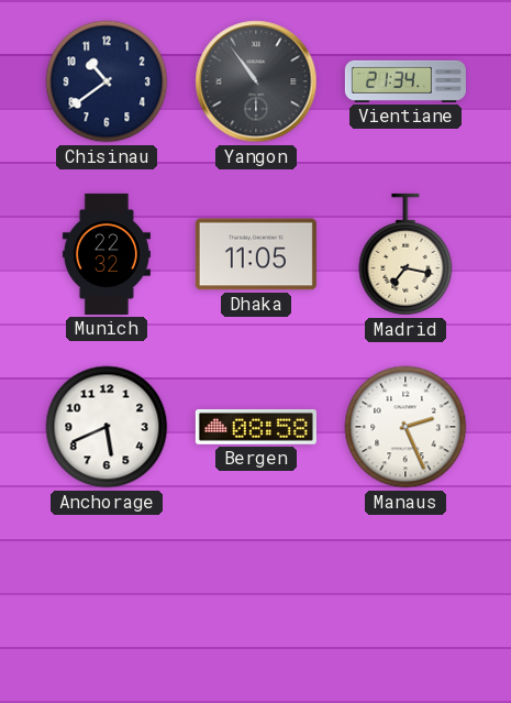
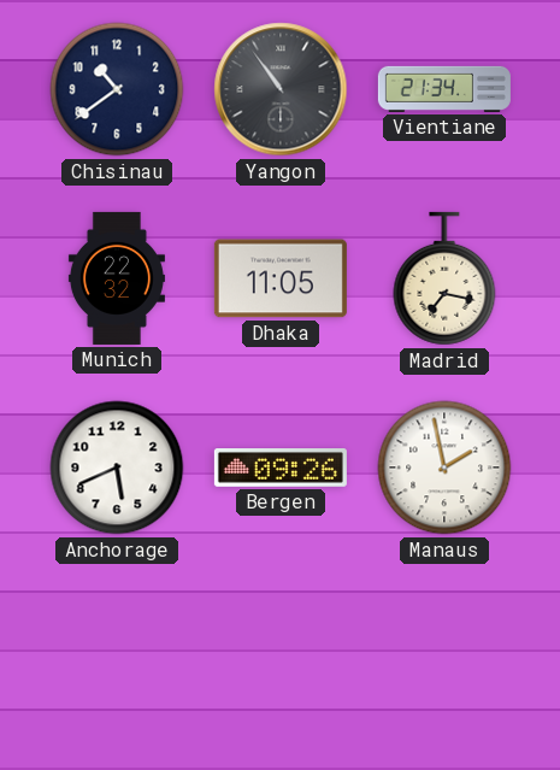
Bergen: 08:58 -> 09:26 (281, 469)
Manaus: 2:26 -> 1:58 (444, 468)
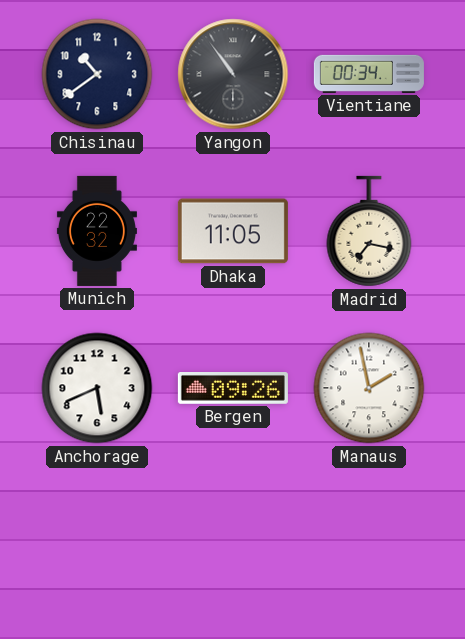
Vientiane: 21:34 -> 00:34 (369, 74)
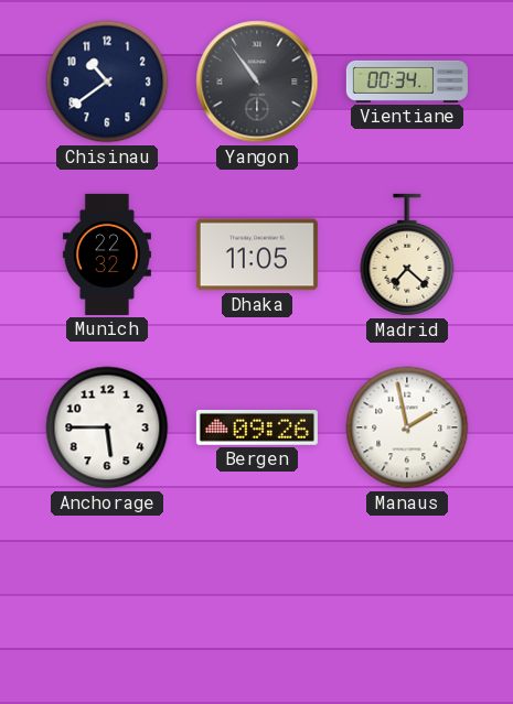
Madrid: 7:17 -> 7:22 (407, 254)
Anchorage: 5:41 -> 5:45 (107, 427)
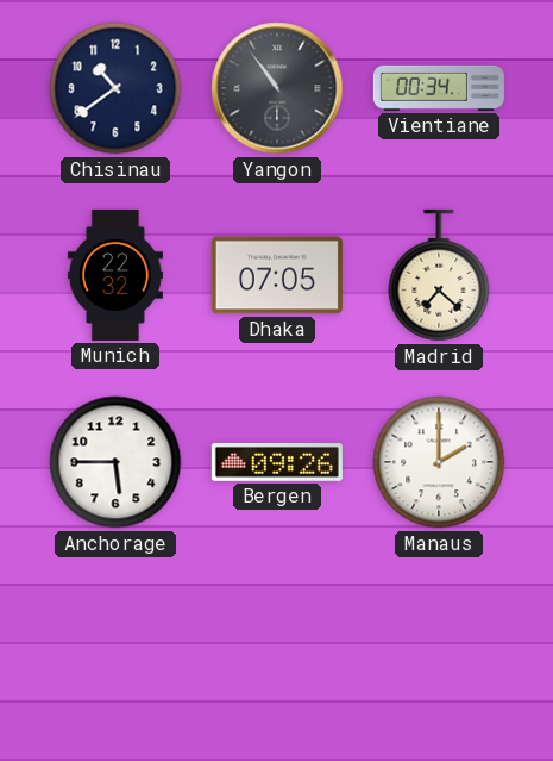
Dhaka: 11:05 -> 07:05 (277, 275)
Manaus: 1:58 -> 2:00 (439, 462)
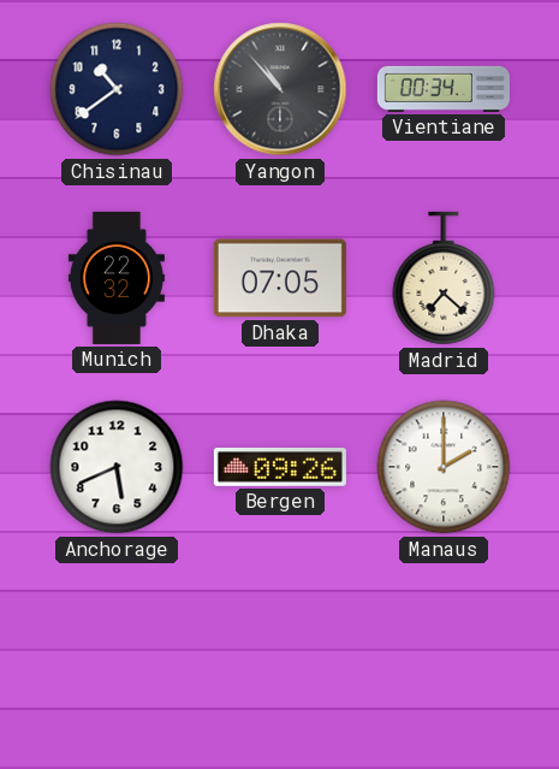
Yangon: 10:54 -> 10:53 (280, 89)
Anchorage: 5:45 -> 5:41 (117, 467)
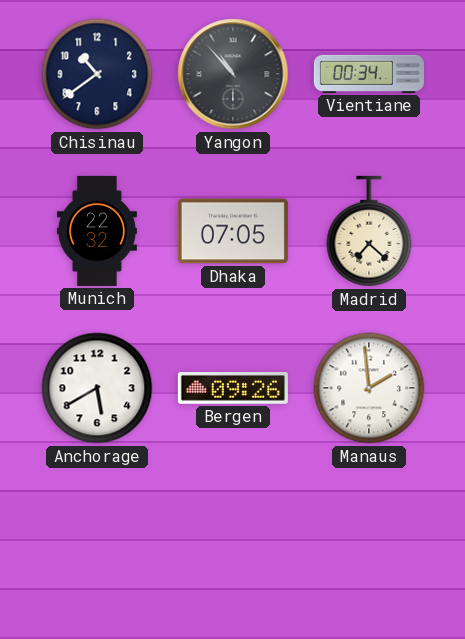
Anchorage: 5:41 -> 5:40 (97, 388)
Manaus: 2:00 -> 1:59 (369, 388)
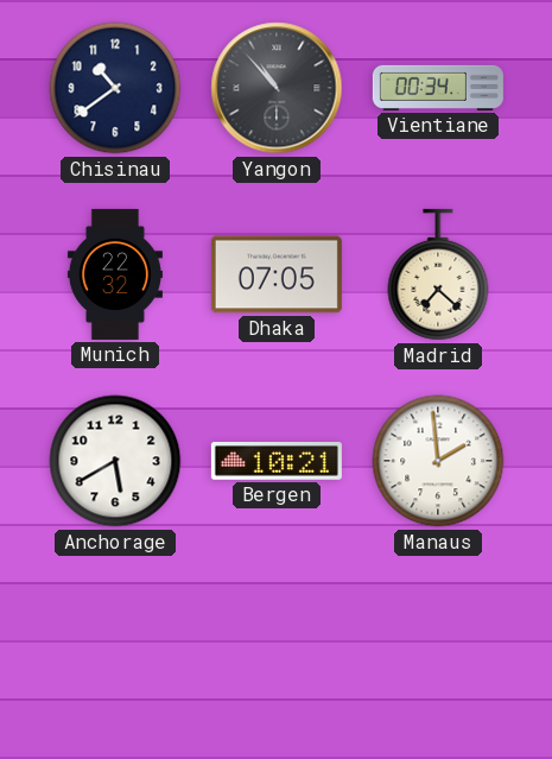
Bergen: 09:26 -> 10:21 (277, 462)
